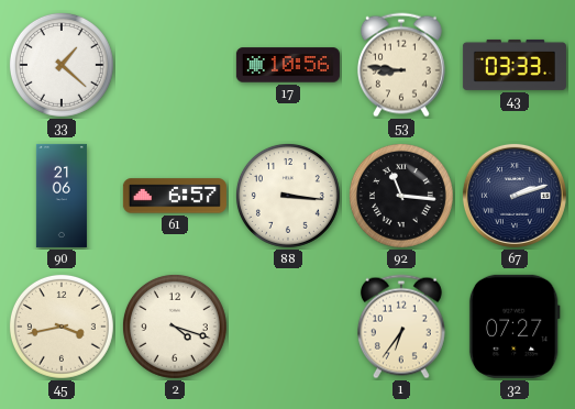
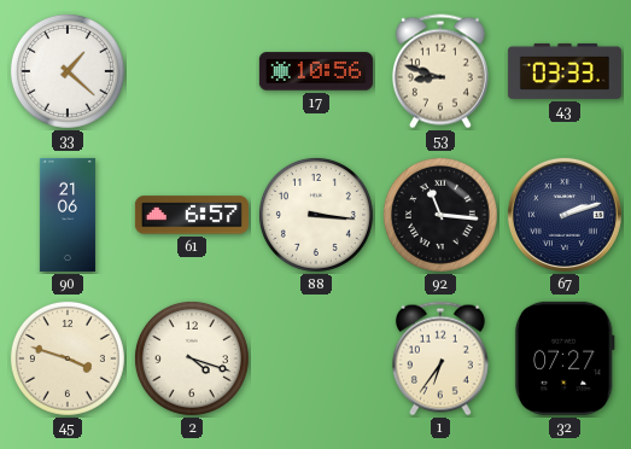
53: 8:46 -> 8:48 (440, 71)
45: 3:43 -> 3:48 (68, 358)
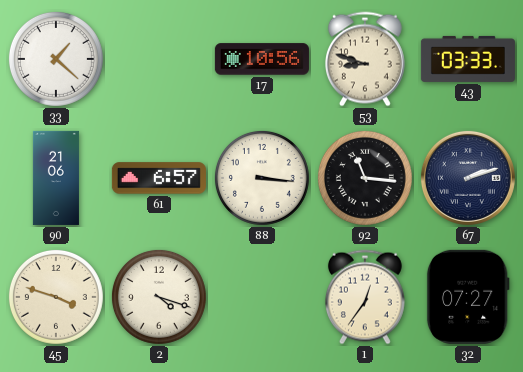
1: 6:36 -> 12:36 (365, 297)
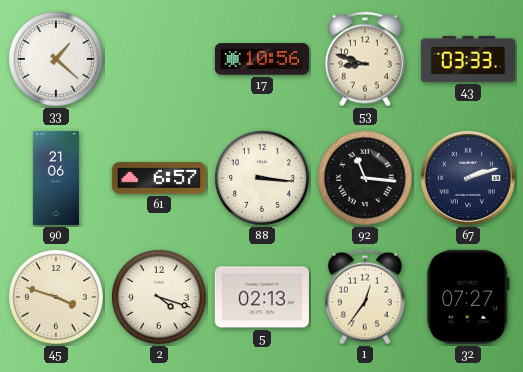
5: none -> 02:13 (262, 297)
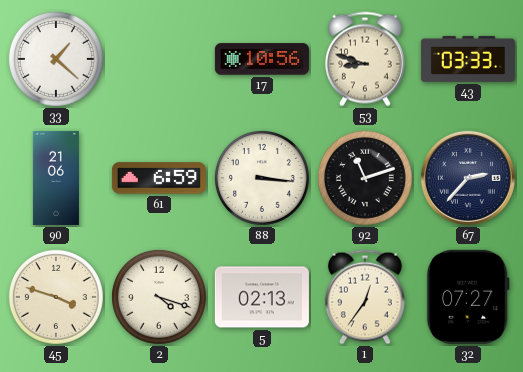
61: 6:57 -> 6:59 (159, 178)
92: 11:16 -> 11:12 (365, 178)
67: 2:12 -> 2:37 (468, 178)
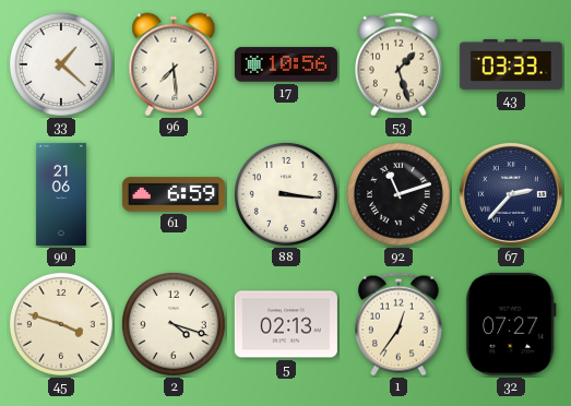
96: none -> 7:29 (174, 64)
53: 8:48 -> 1:27 (398, 64)
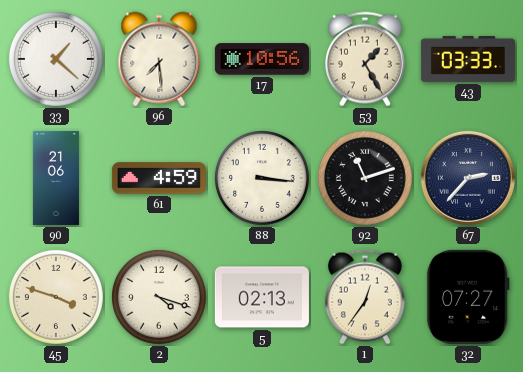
53: 1:27 -> 1:25 (365, 59)
61: 6:59 -> 4:59 (159, 178)
